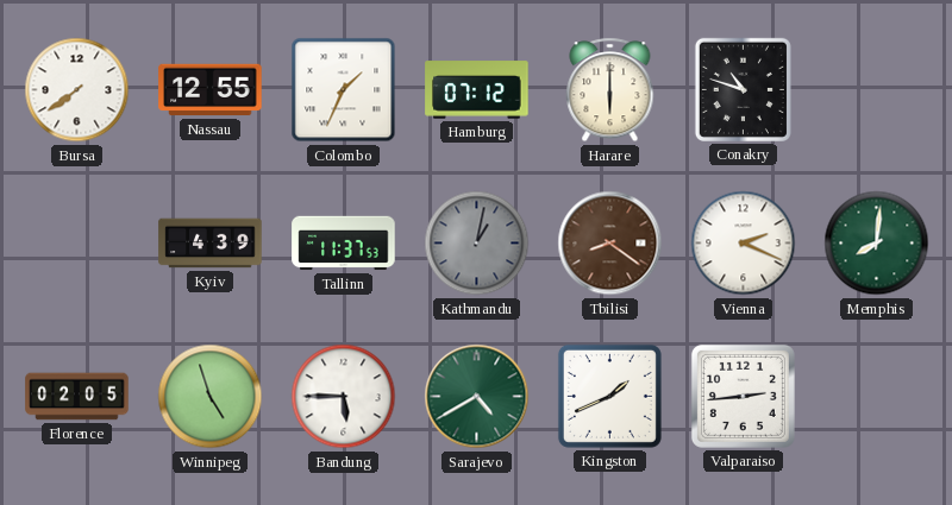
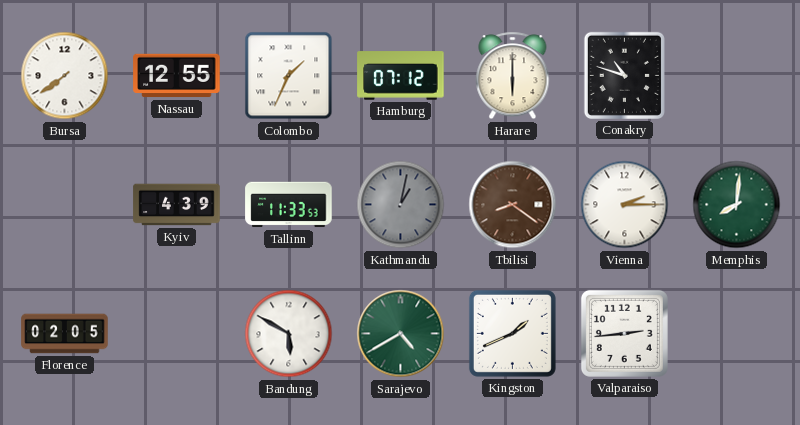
Tallinn: 11:37 -> 11:33 (289, 205)
Vienna: 2:19 -> 2:15 (625, 205)
Winnipeg: 4:57 -> none (211, 397)
Bandung: 5:45 -> 5:50 (289, 334)
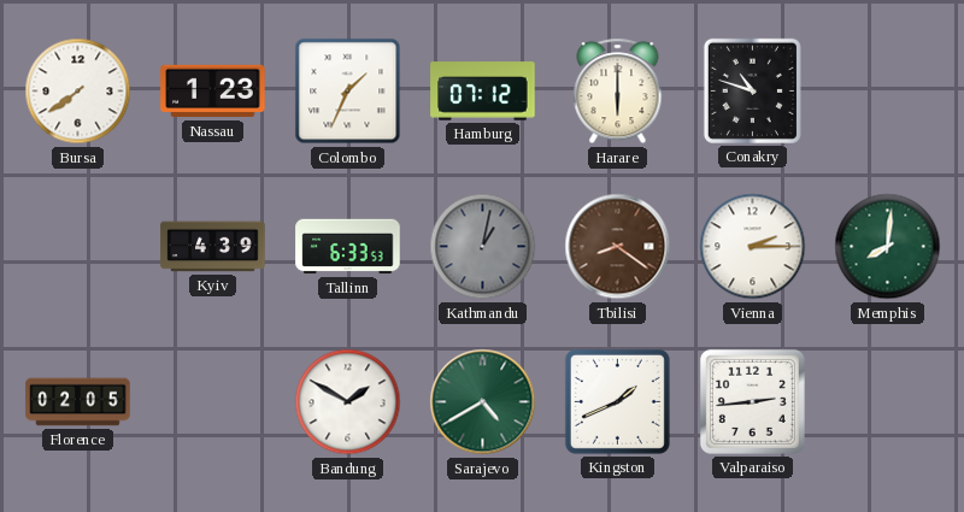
Nassau: 12:55 -> 1:23 (213, 92)
Tallinn: 11:33 -> 6:33 (348, 247)
Bandung: 5:50 -> 1:50 (348, 402)
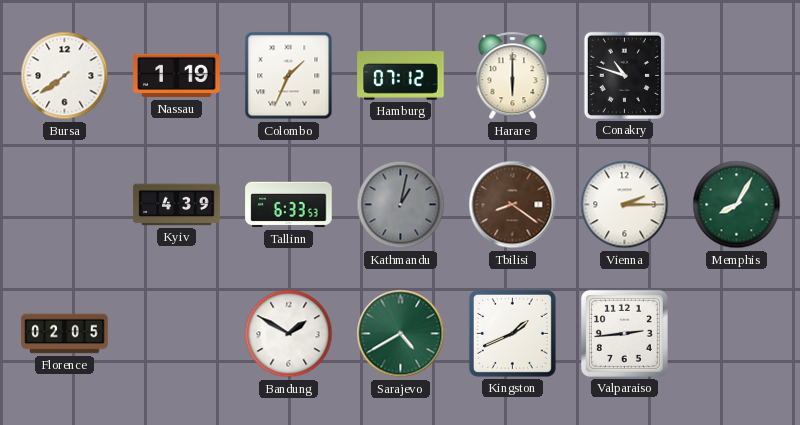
Nassau: 1:23 -> 1:19 (177, 76)
Memphis: 8:01 -> 8:05 (737, 205)
